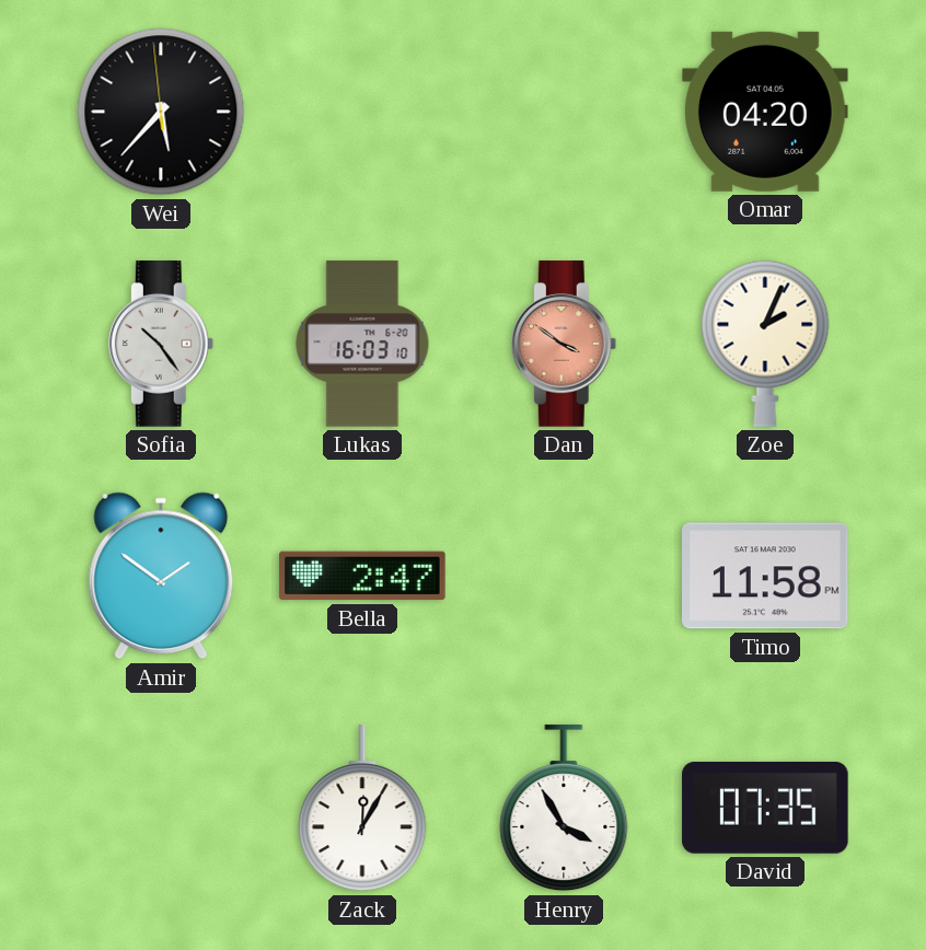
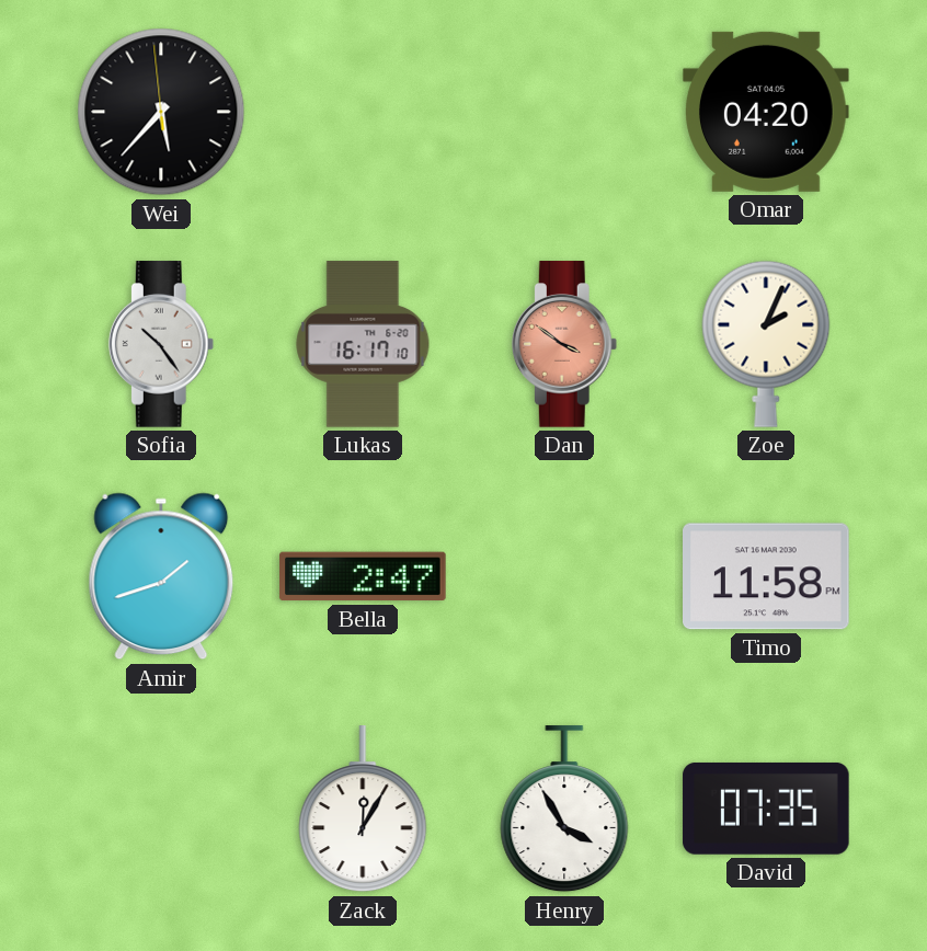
Lukas: 16:03 -> 16:17 (363, 344)
Amir: 1:51 -> 1:42 (161, 576)
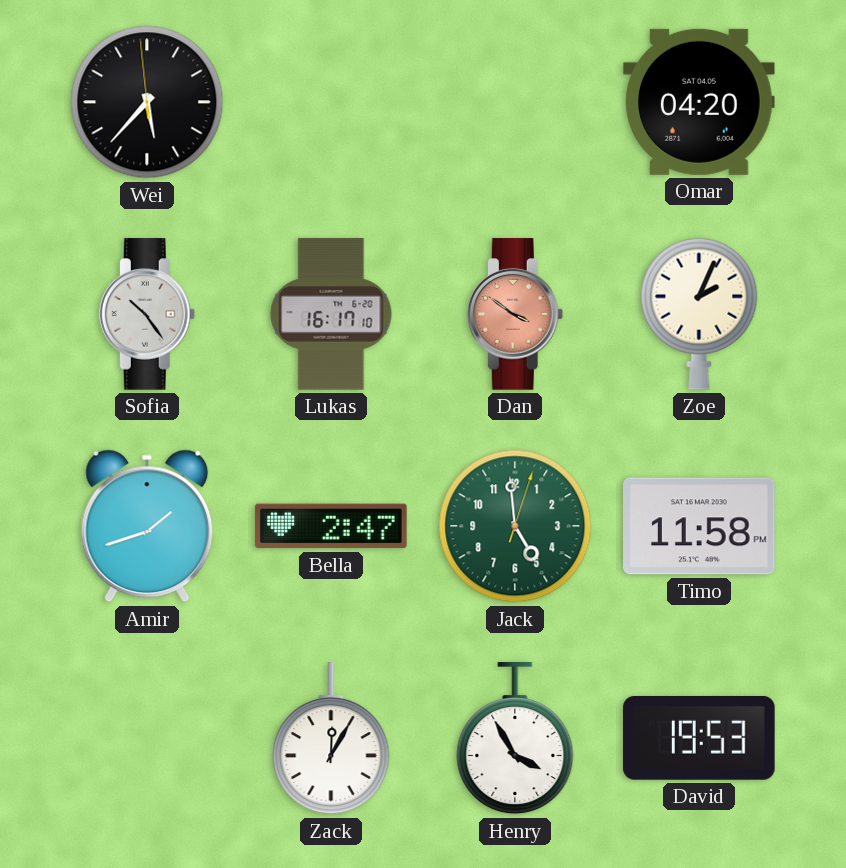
Jack: none -> 4:59 (515, 526)
David: 07:35 -> 19:53 (699, 738)
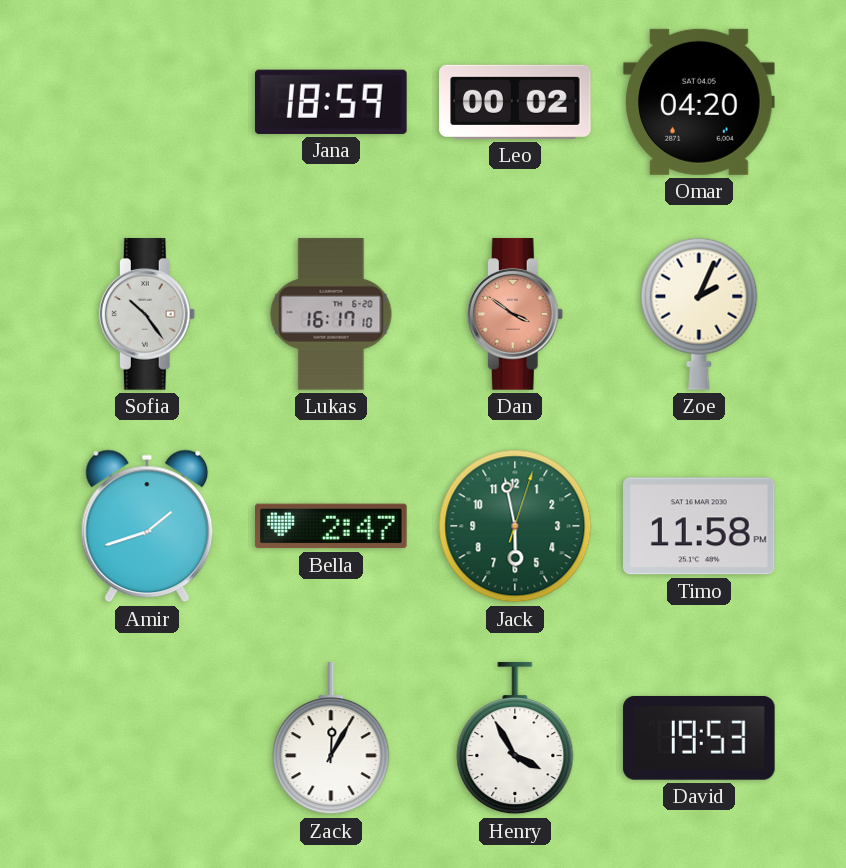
Wei: 5:36 -> none (147, 102)
Jana: none -> 18:59 (332, 102)
Leo: none -> 00:02 (515, 102)
Jack: 4:59 -> 5:58 (515, 526)
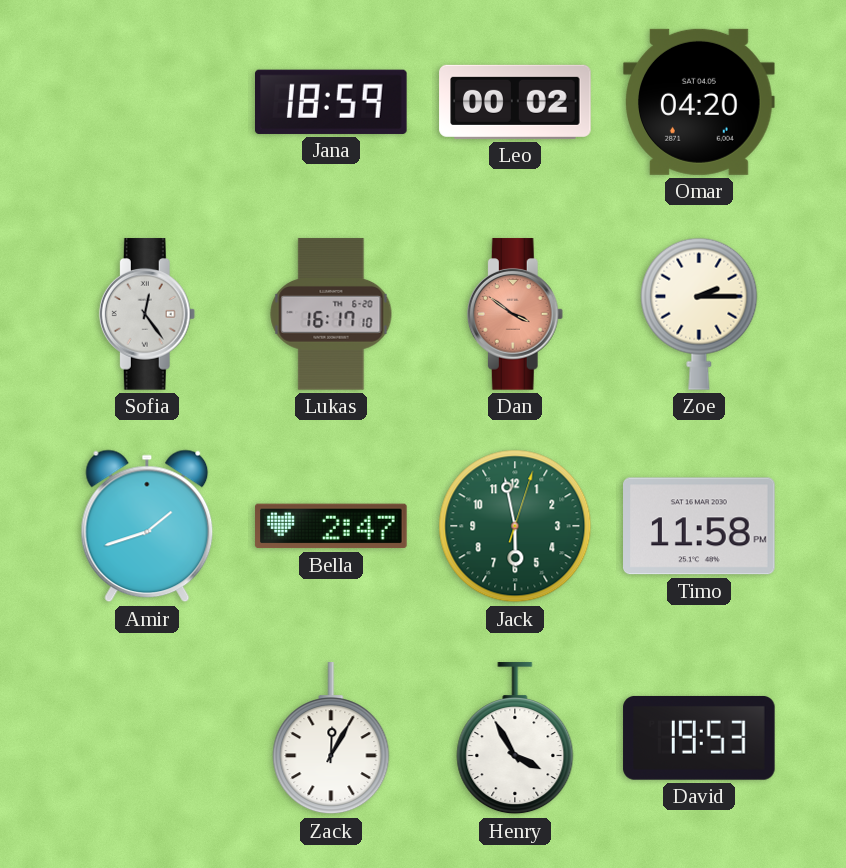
Sofia: 10:24 -> 12:24 (147, 314)
Zoe: 2:04 -> 2:15 (699, 314)
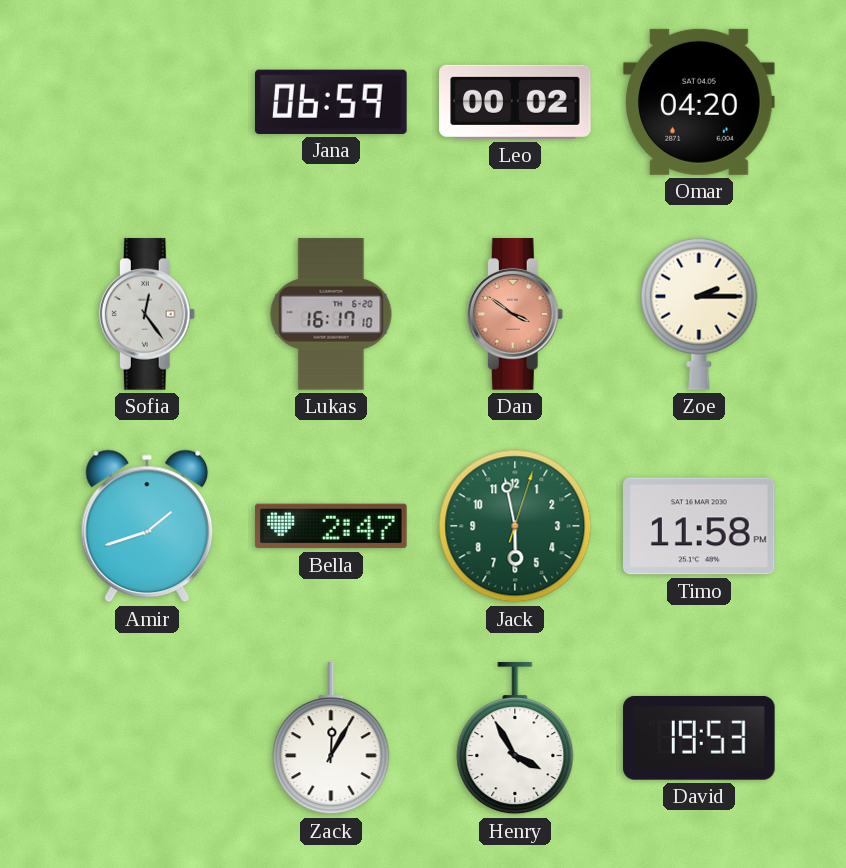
Jana: 18:59 -> 06:59 (332, 102)
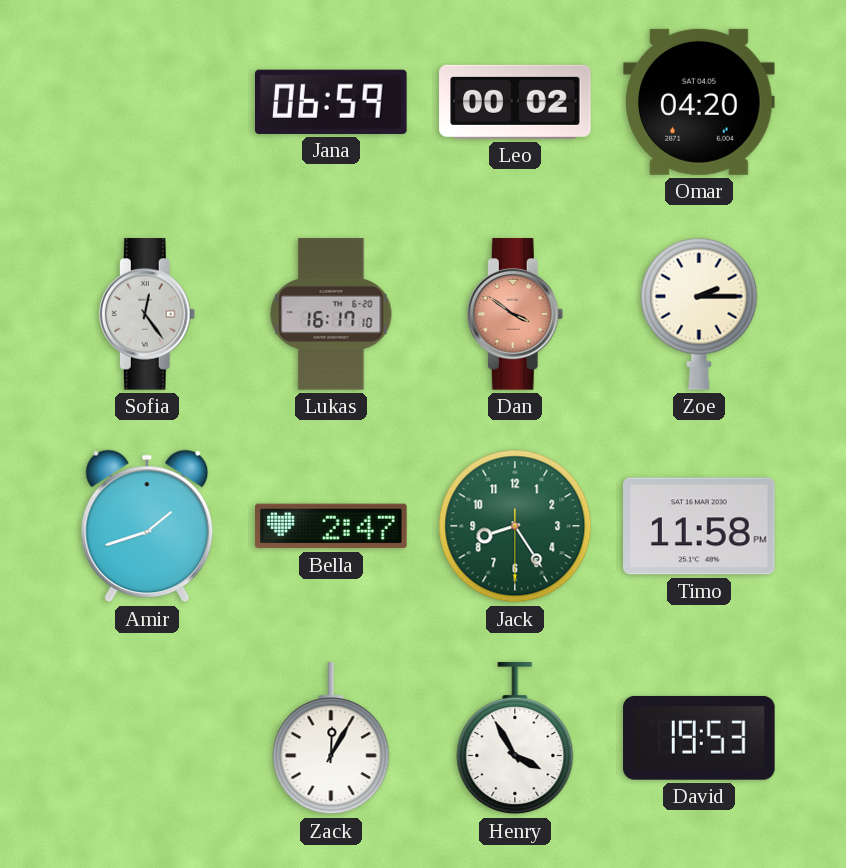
Jack: 5:58 -> 8:24 (515, 526)
